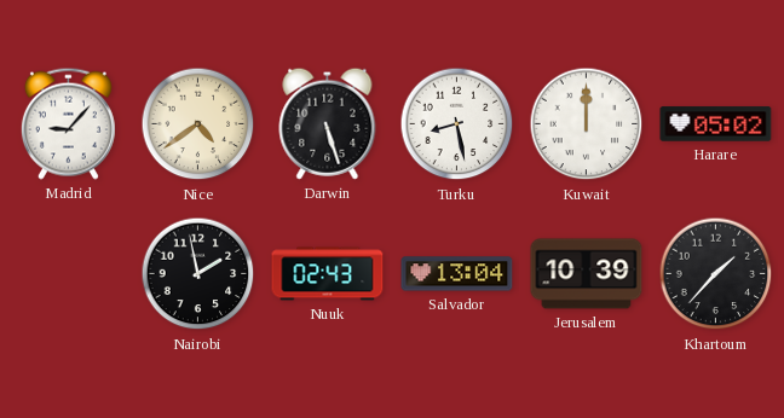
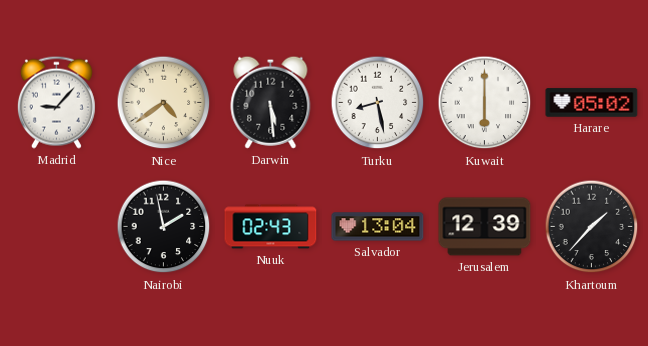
Darwin: 5:27 -> 5:29 (271, 102)
Kuwait: 12:00 -> 6:00 (485, 103)
Jerusalem: 10:39 -> 12:39 (485, 227)
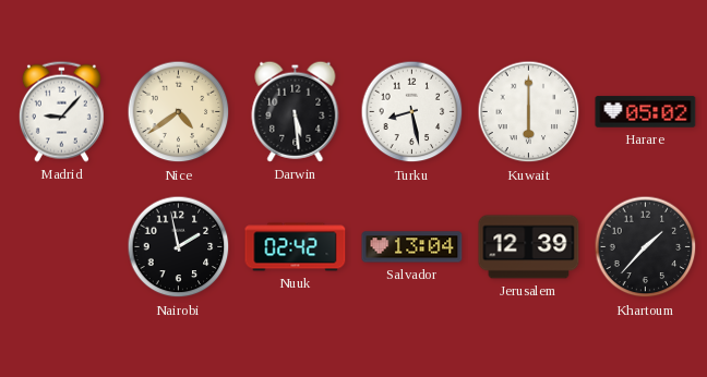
Nuuk: 02:43 -> 02:42 (296, 247)
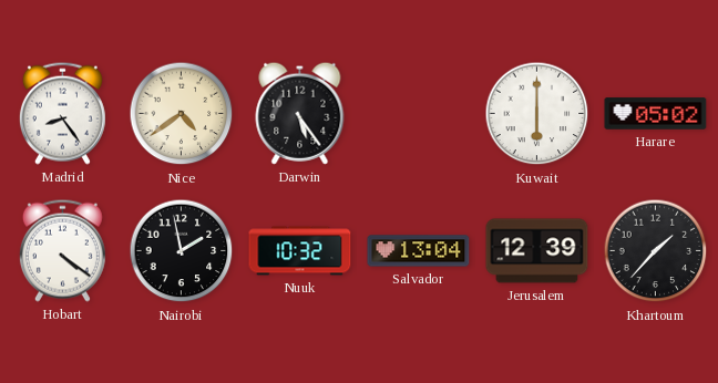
Madrid: 9:07 -> 8:24 (62, 113)
Darwin: 5:29 -> 5:24 (300, 113)
Turku: 8:28 -> none (412, 112)
Hobart: none -> 4:21 (62, 250)
Nuuk: 02:42 -> 10:32 (300, 251)
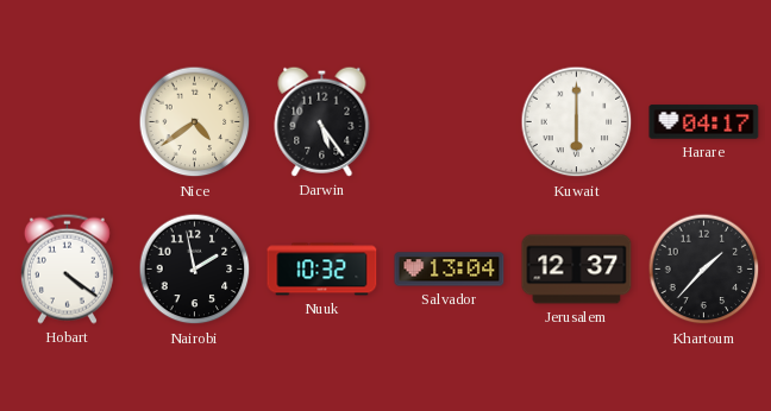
Madrid: 8:24 -> none (62, 113)
Harare: 05:02 -> 04:17 (704, 122)
Jerusalem: 12:39 -> 12:37 (577, 270)
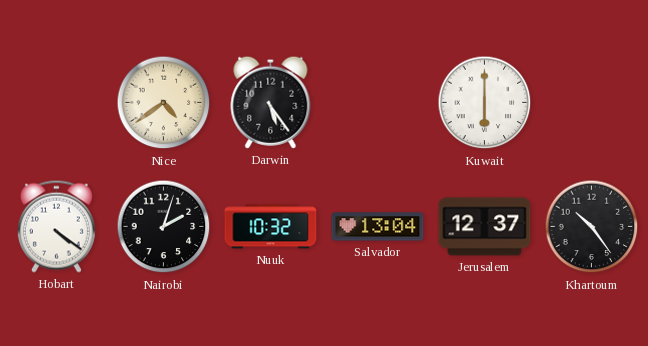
Harare: 04:17 -> none (704, 122)
Nairobi: 1:58 -> 2:03 (164, 227)
Khartoum: 1:37 -> 10:24 (592, 227)
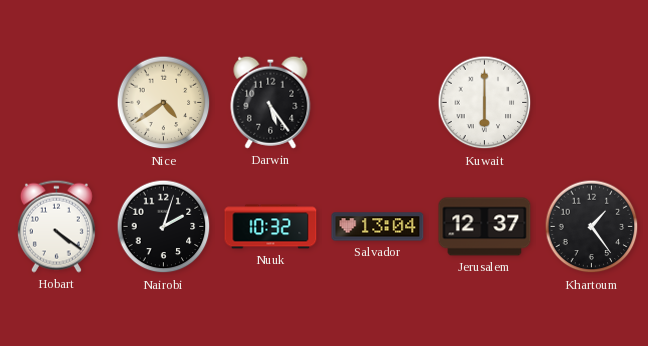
Khartoum: 10:24 -> 1:24 (592, 227)
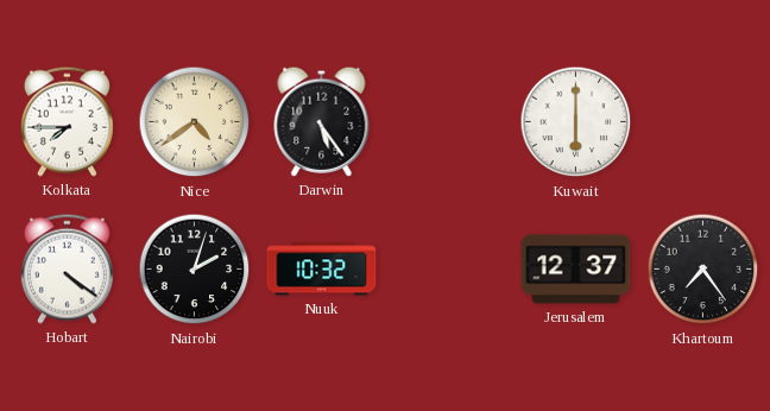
Kolkata: none -> 7:45 (67, 121)
Salvador: 13:04 -> none (378, 227)
Khartoum: 1:24 -> 7:24 (703, 270)
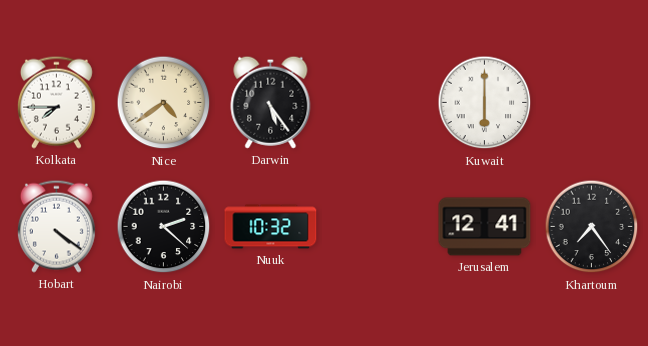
Nairobi: 2:03 -> 2:22 (164, 227)
Jerusalem: 12:37 -> 12:41 (485, 227)
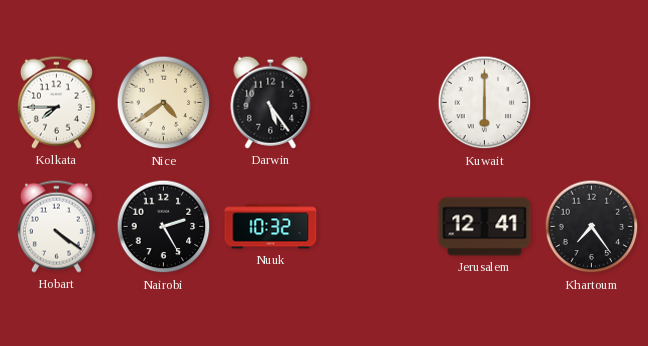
Nairobi: 2:22 -> 2:25 (164, 227)
